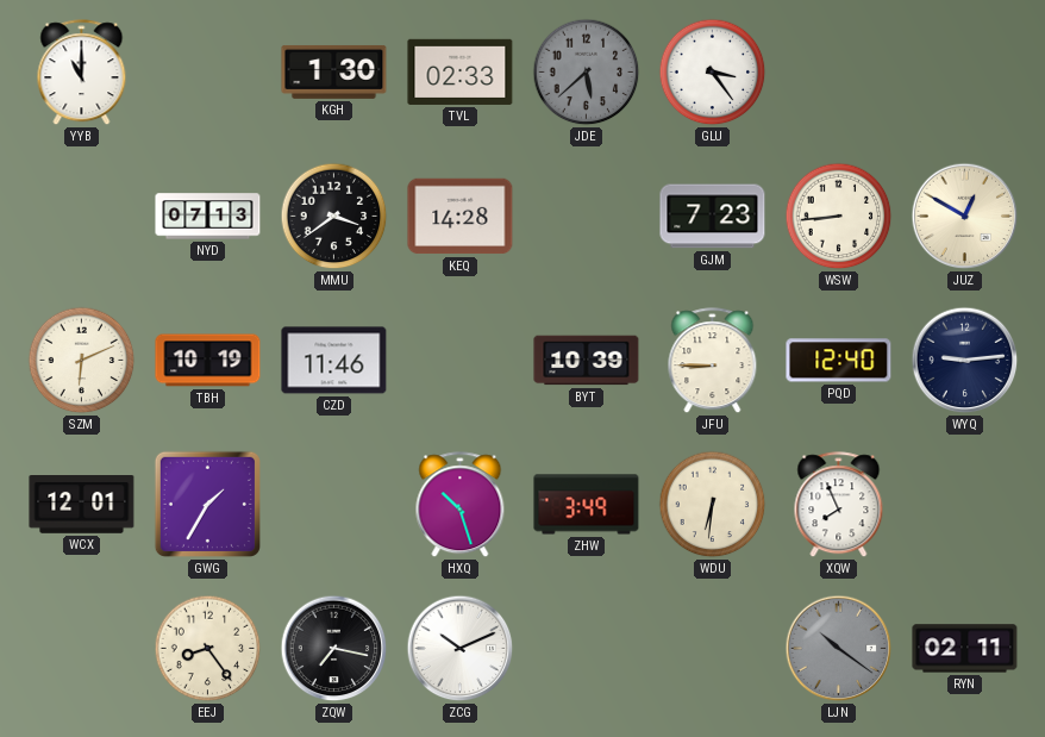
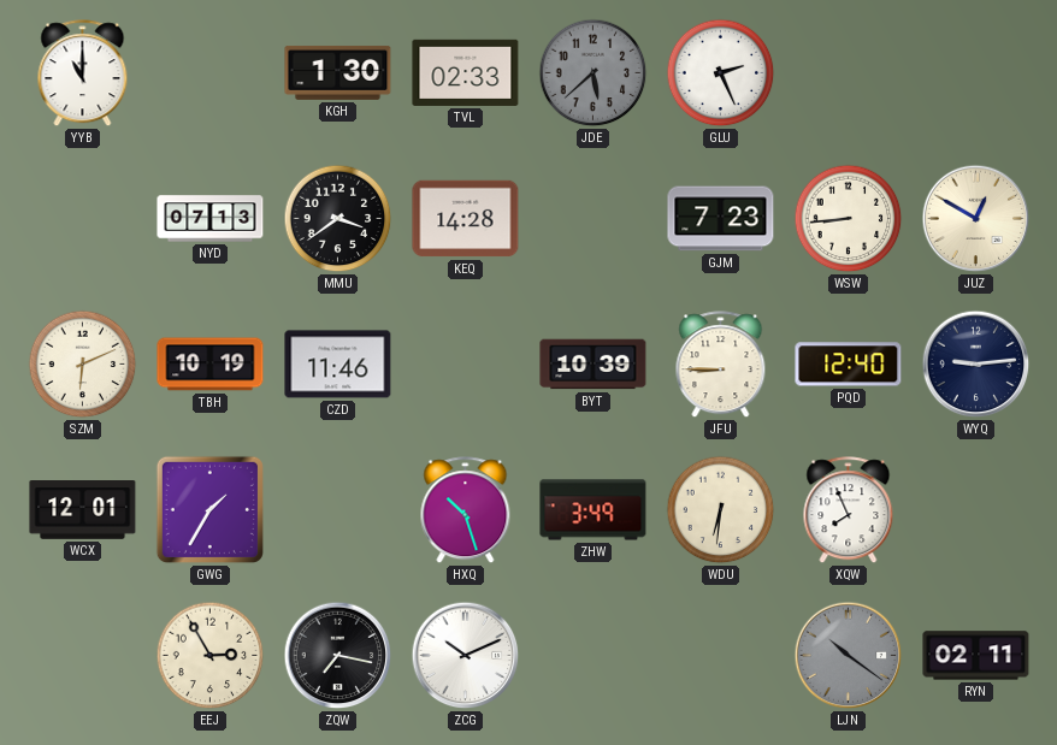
GLU: 3:24 -> 2:26 (721, 73)
EEJ: 8:24 -> 2:55 (211, 656)
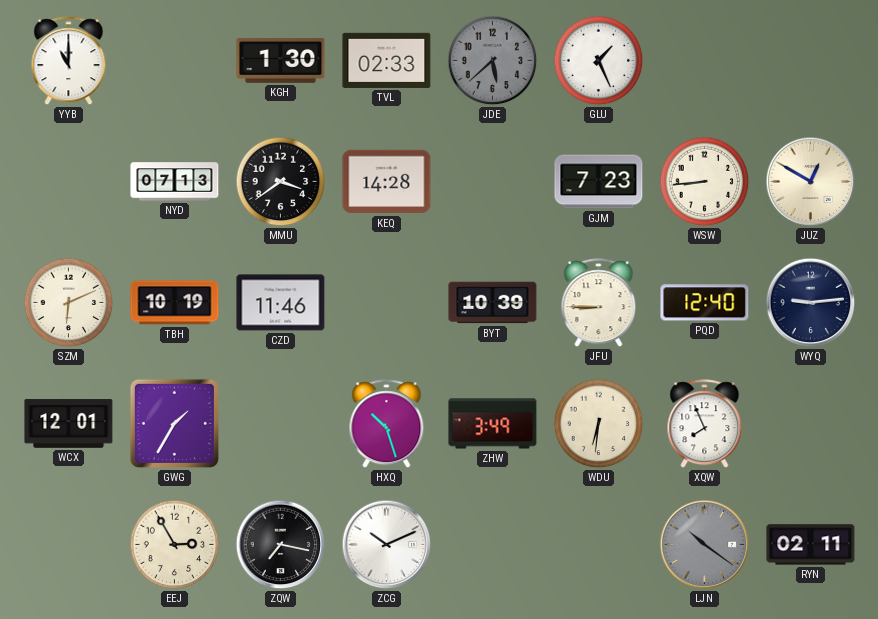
GLU: 2:26 -> 1:26 (599, 61)
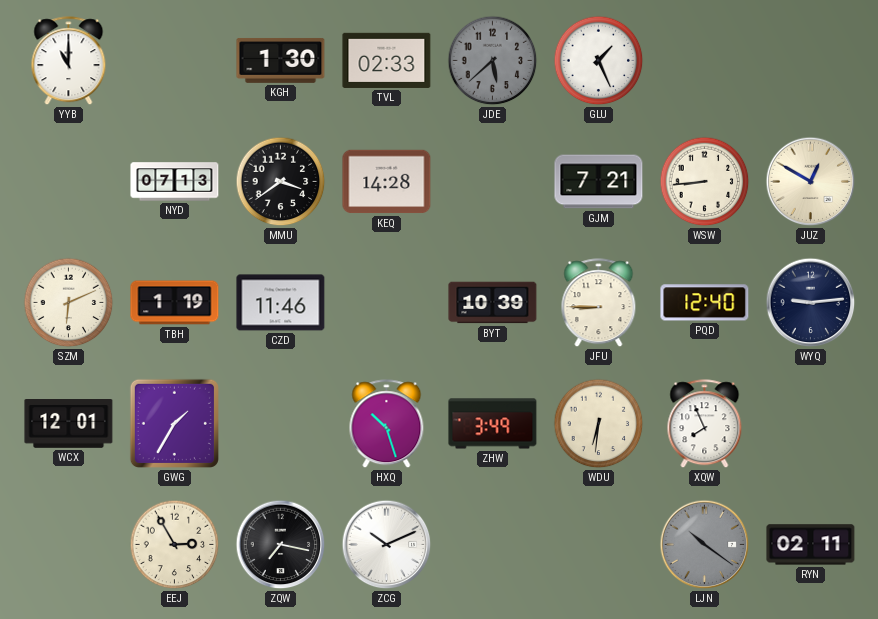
GJM: 7:23 -> 7:21 (599, 182)
TBH: 10:19 -> 1:19 (175, 303)
